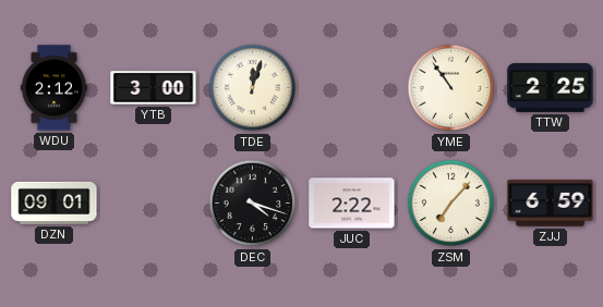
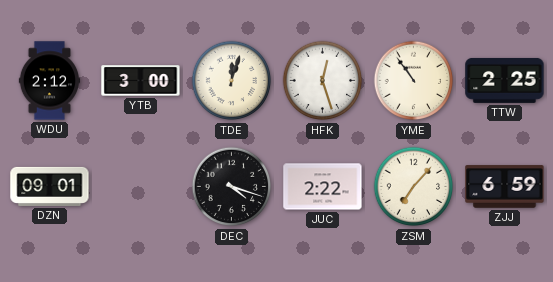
HFK: none -> 12:27 (323, 81)
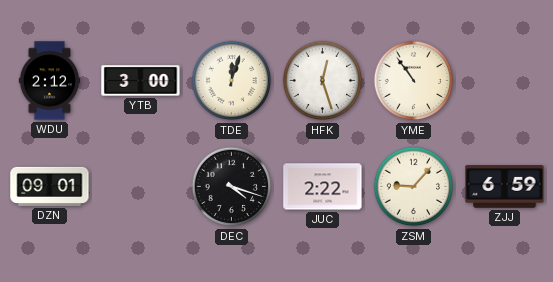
TTW: 2:25 -> none (505, 80)
ZSM: 7:07 -> 9:07 (414, 187)
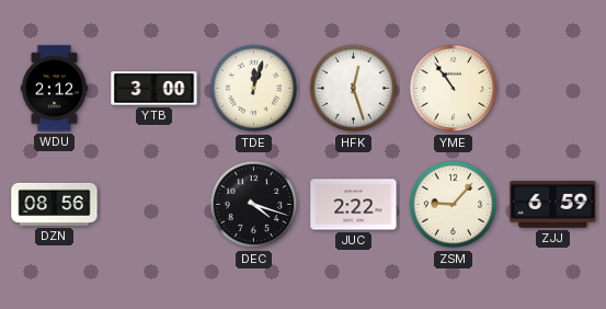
DZN: 09:01 -> 08:56 (55, 204)
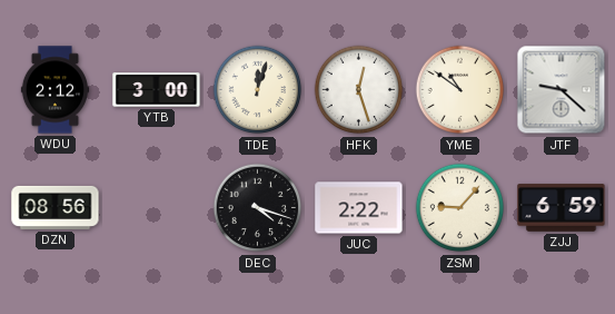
YME: 10:54 -> 10:51 (460, 90)
JTF: none -> 9:22 (562, 90)
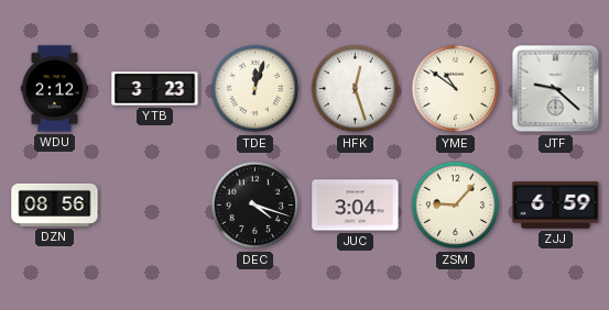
YTB: 3:00 -> 3:23 (155, 89)
JUC: 2:22 -> 3:04 (356, 206)
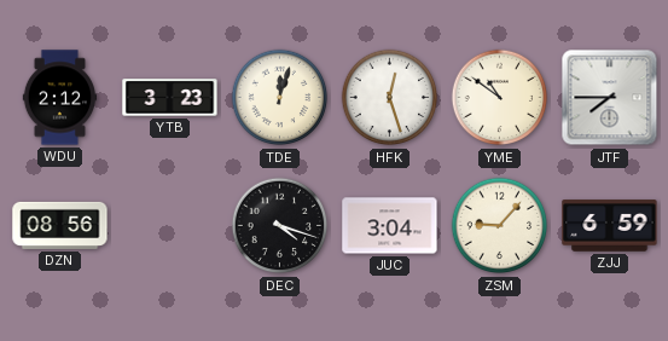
JTF: 9:22 -> 7:45 (610, 98)
